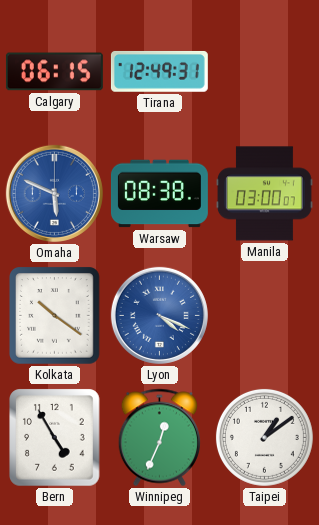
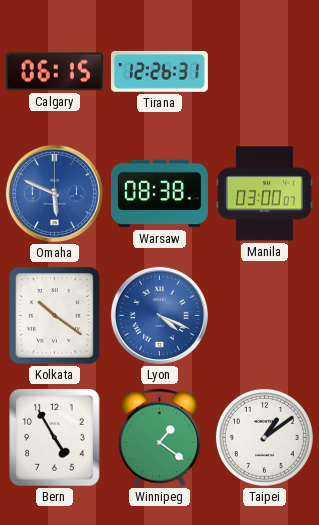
Tirana: 12:49 -> 12:26 (159, 72)
Winnipeg: 12:34 -> 1:21 (159, 438)
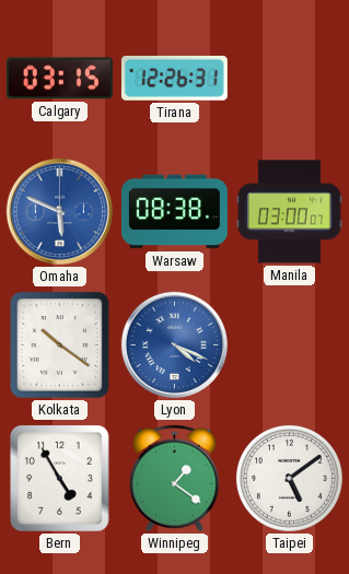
Calgary: 06:15 -> 03:15 (59, 79)
Taipei: 1:09 -> 5:09 (289, 478)
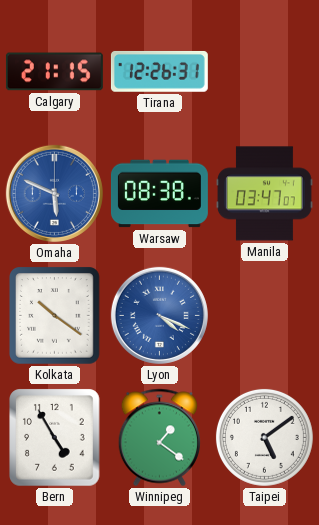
Calgary: 03:15 -> 21:15 (54, 72)
Manila: 03:00 -> 03:47 (264, 194)
